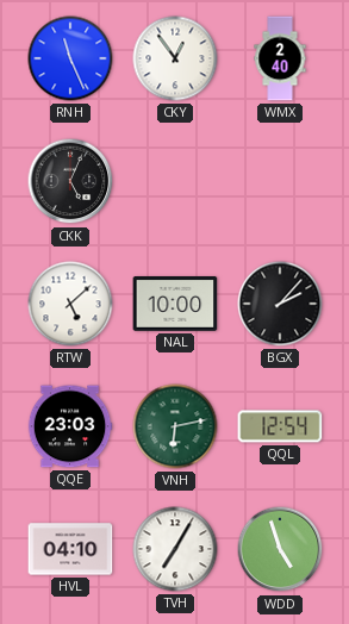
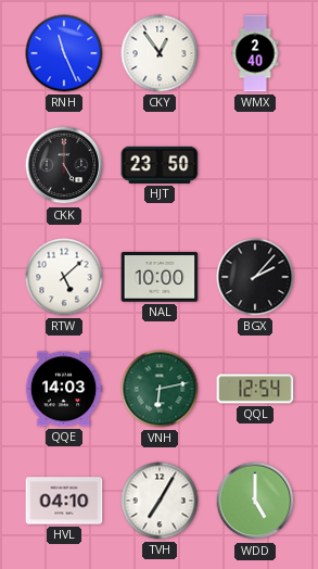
CKK: 5:04 -> 5:00 (64, 165)
HJT: none -> 23:50 (160, 165)
QQE: 23:03 -> 14:03 (64, 389)
WDD: 4:57 -> 5:00 (255, 501)
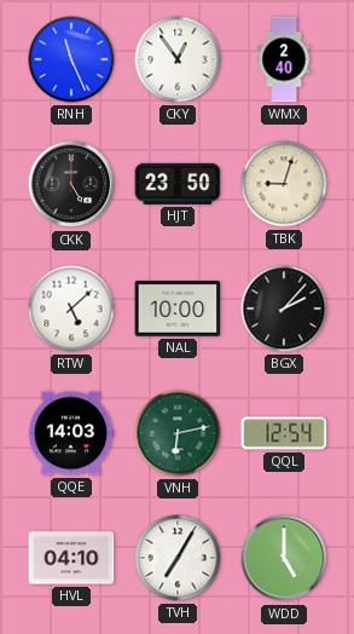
TBK: none -> 9:03 (284, 184)
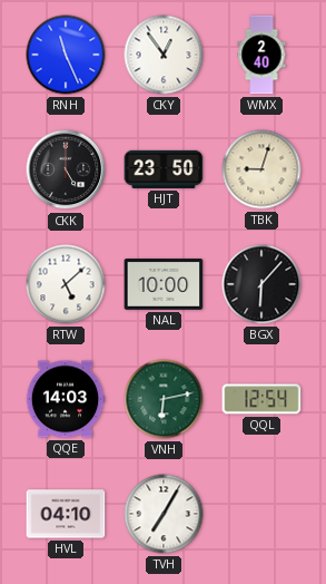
BGX: 2:07 -> 6:07 (261, 284)
WDD: 5:00 -> none (284, 558)
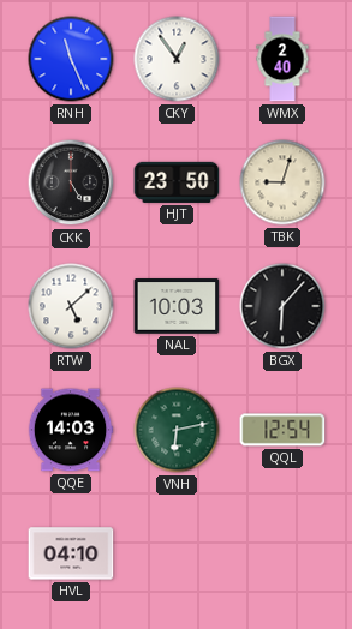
NAL: 10:00 -> 10:03 (177, 307)
TVH: 7:05 -> none (164, 514)
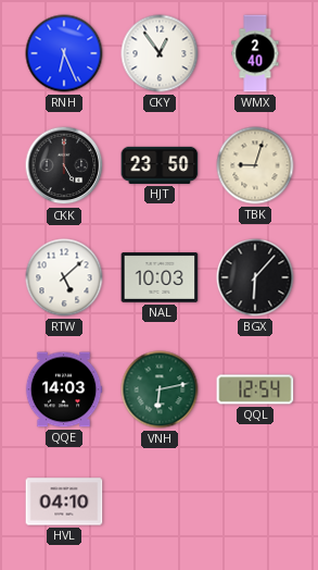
RNH: 11:26 -> 6:26 (64, 53)
